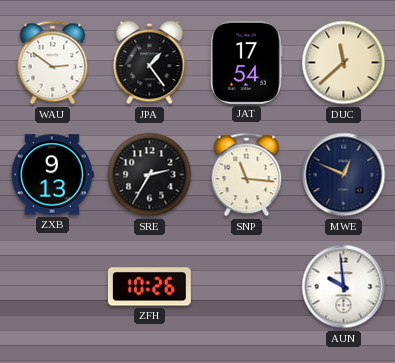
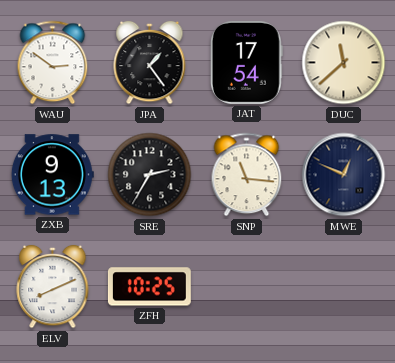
ELV: none -> 8:11 (53, 287)
ZFH: 10:26 -> 10:25 (149, 287)
AUN: 9:59 -> none (344, 287)
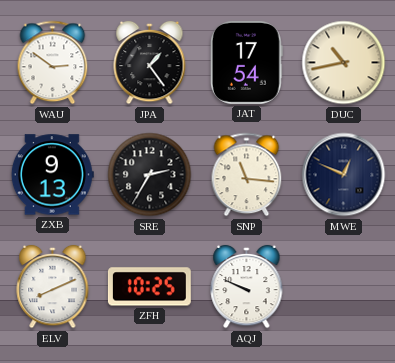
DUC: 11:38 -> 10:43 (344, 63)
AQJ: none -> 9:49 (247, 287)
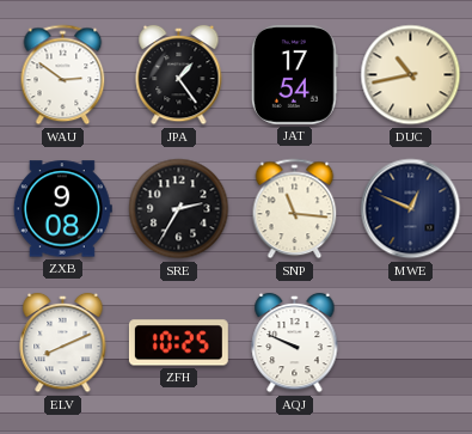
ZXB: 9:13 -> 9:08 (62, 209)
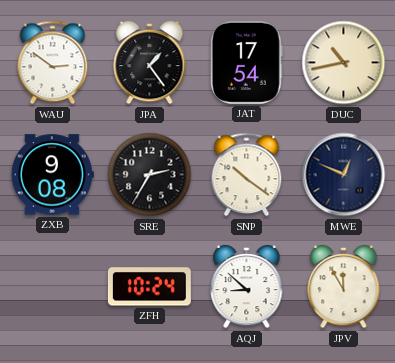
SNP: 11:16 -> 10:21 (247, 175)
ELV: 8:11 -> none (63, 343)
ZFH: 10:25 -> 10:24 (149, 287)
AQJ: 9:49 -> 8:52 (247, 287)
JPV: none -> 11:55 (344, 287)
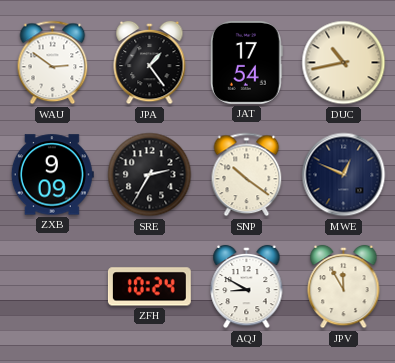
ZXB: 9:08 -> 9:09 (52, 175)
AQJ: 8:52 -> 8:50 (247, 287)
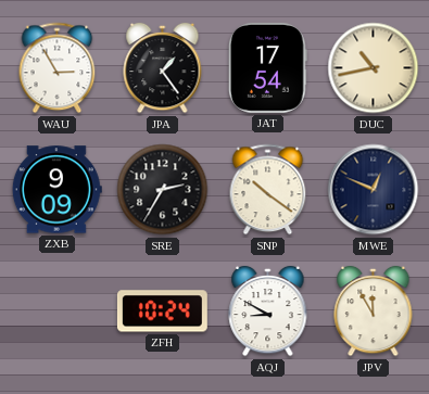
WAU: 2:51 -> 2:55 (58, 68)
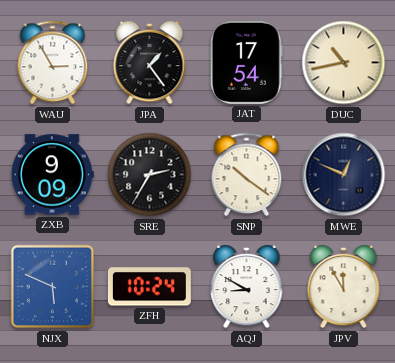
NJX: none -> 5:49 (53, 287)
